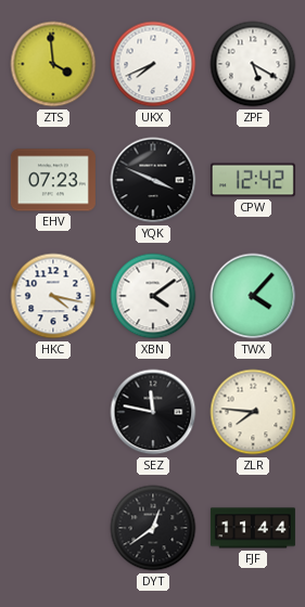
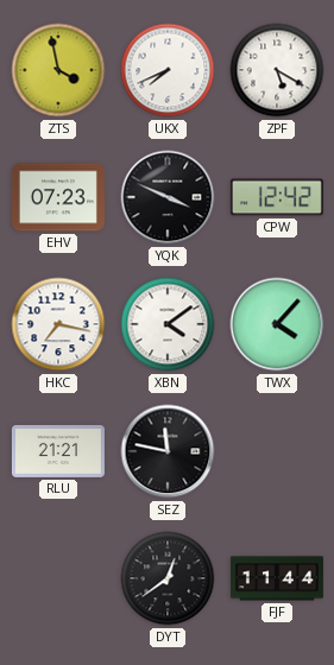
ZTS: 3:59 -> 3:58 (58, 70)
HKC: 4:17 -> 7:17 (58, 324)
RLU: none -> 21:21 (58, 451)
ZLR: 7:46 -> none (253, 412)
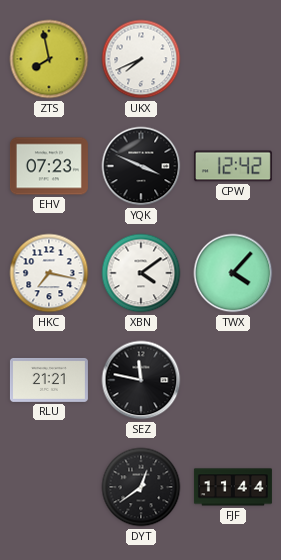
ZTS: 3:58 -> 7:58 (49, 59)
ZPF: 5:20 -> none (277, 70)
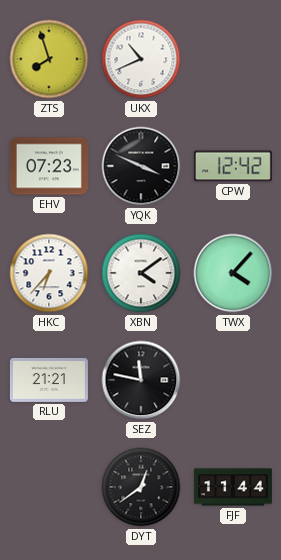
ZTS: 7:58 -> 7:57 (49, 59)
UKX: 7:41 -> 10:41 (141, 59)
HKC: 7:17 -> 6:37 (49, 273)
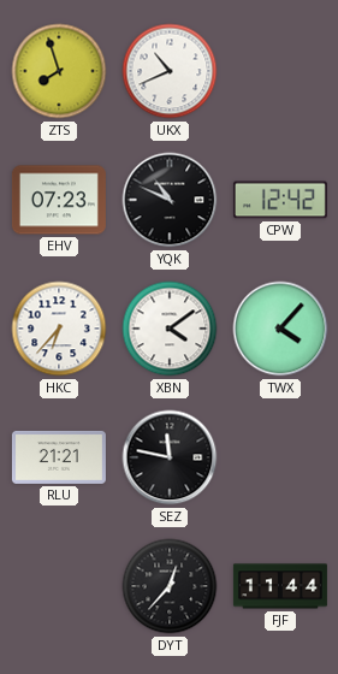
YQK: 3:49 -> 10:49 (170, 200)
DYT: 12:39 -> 12:37 (170, 586)
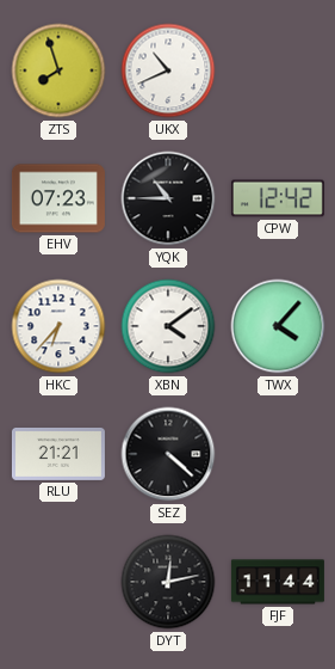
YQK: 10:49 -> 10:45 (168, 198)
SEZ: 11:47 -> 4:22 (168, 454)
DYT: 12:37 -> 12:13 (168, 582)
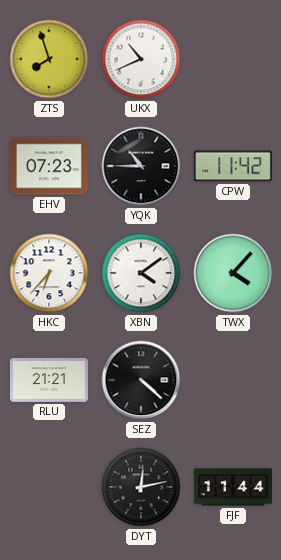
CPW: 12:42 -> 11:42 (233, 166)
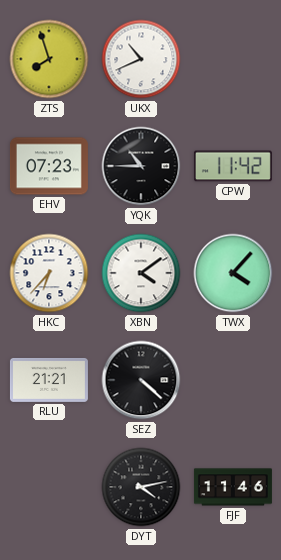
DYT: 12:13 -> 4:13 (141, 487)
FJF: 11:44 -> 11:46 (233, 487)
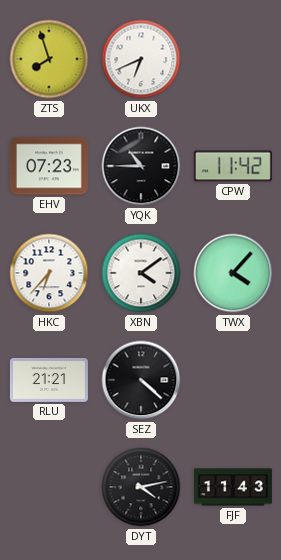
UKX: 10:41 -> 6:41 (141, 59)
FJF: 11:46 -> 11:43 (233, 487)
